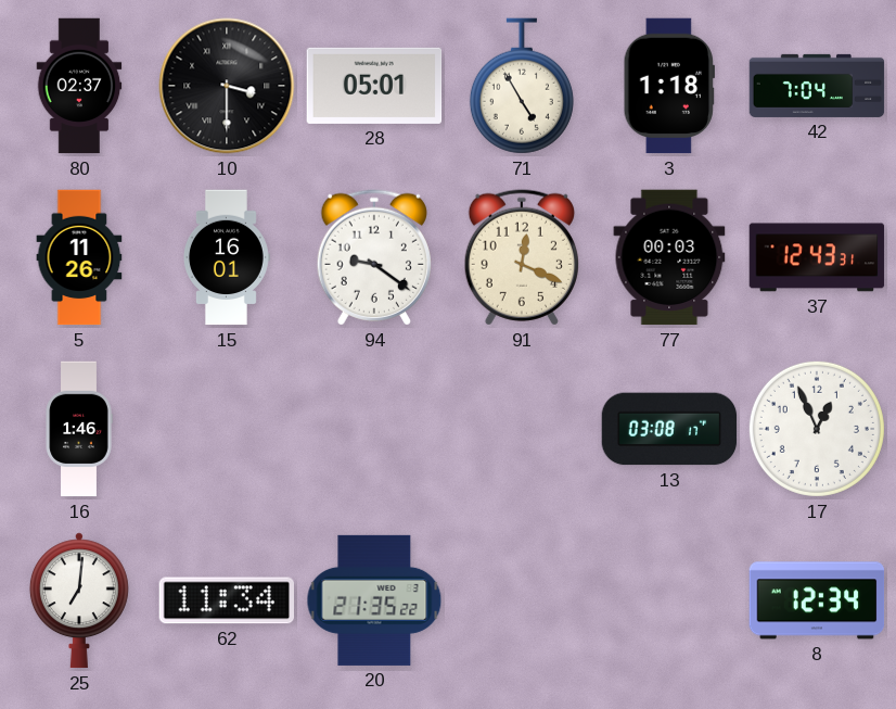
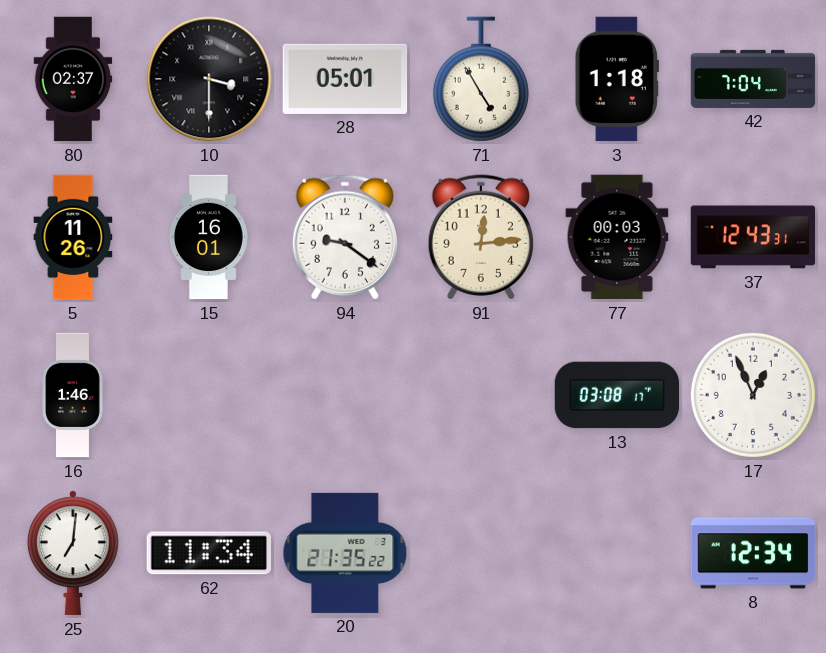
91: 12:19 -> 12:14 (481, 237)
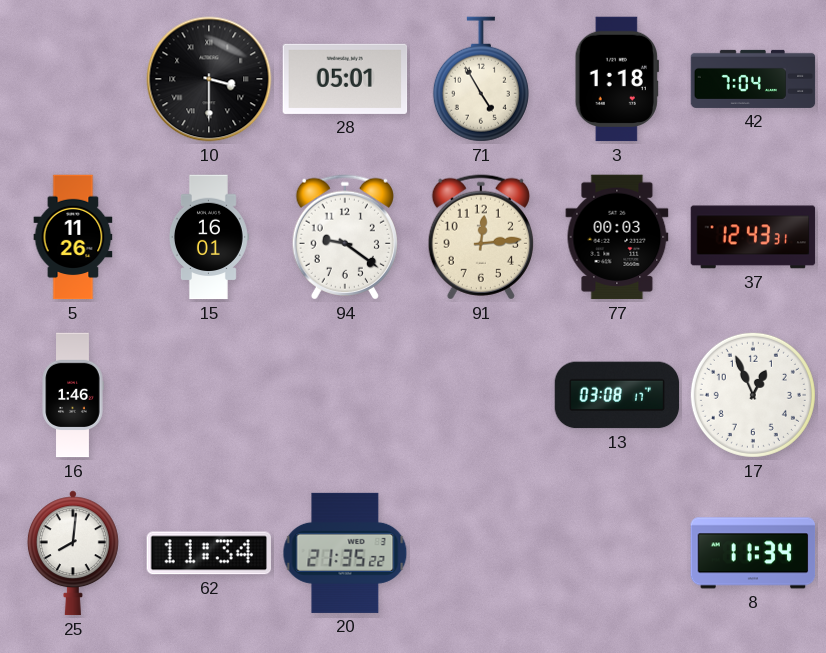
80: 02:37 -> none (73, 79)
25: 7:01 -> 8:01 (73, 553)
8: 12:34 -> 11:34 (753, 553)
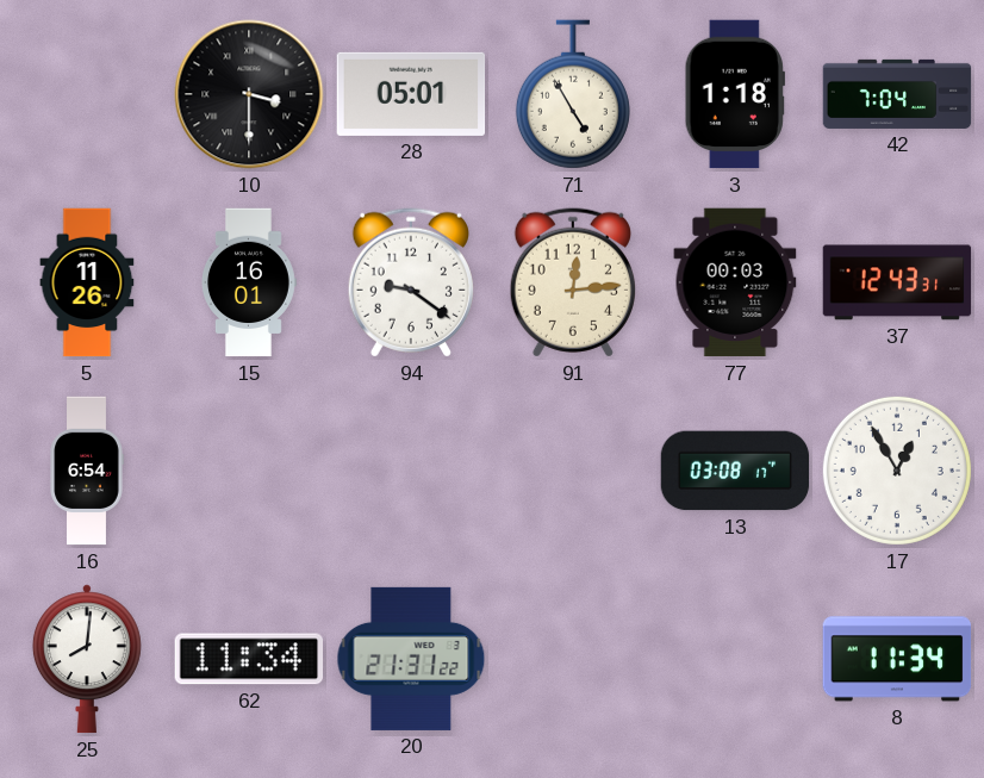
16: 1:46 -> 6:54 (87, 471)
17: 12:56 -> 12:55 (897, 471)
20: 21:35 -> 21:31 (411, 659)
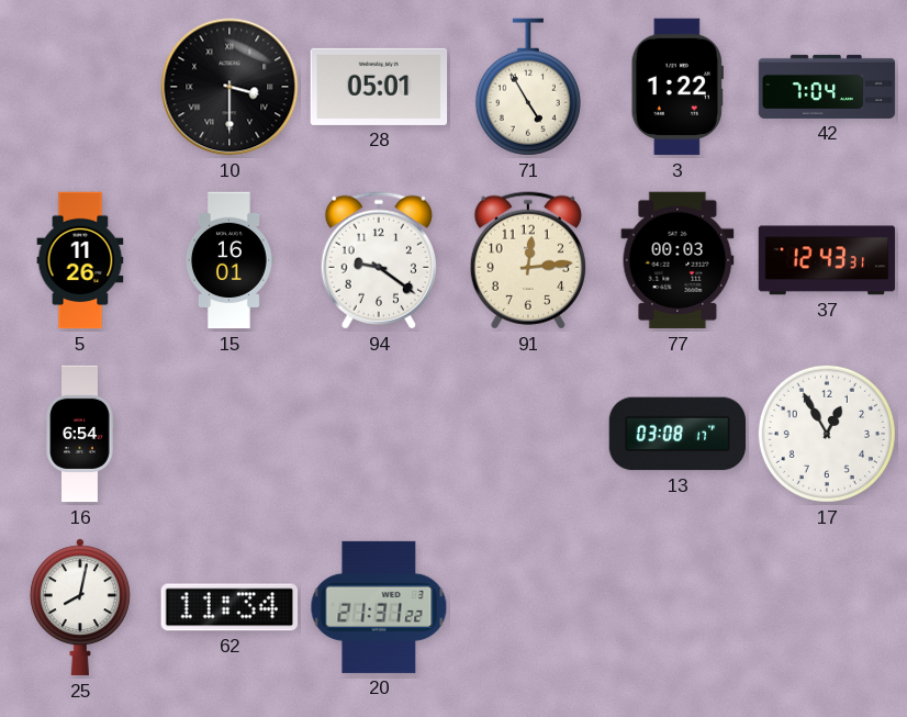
3: 1:18 -> 1:22 (678, 87)
25: 8:01 -> 8:02 (80, 607)
8: 11:34 -> none (897, 659)
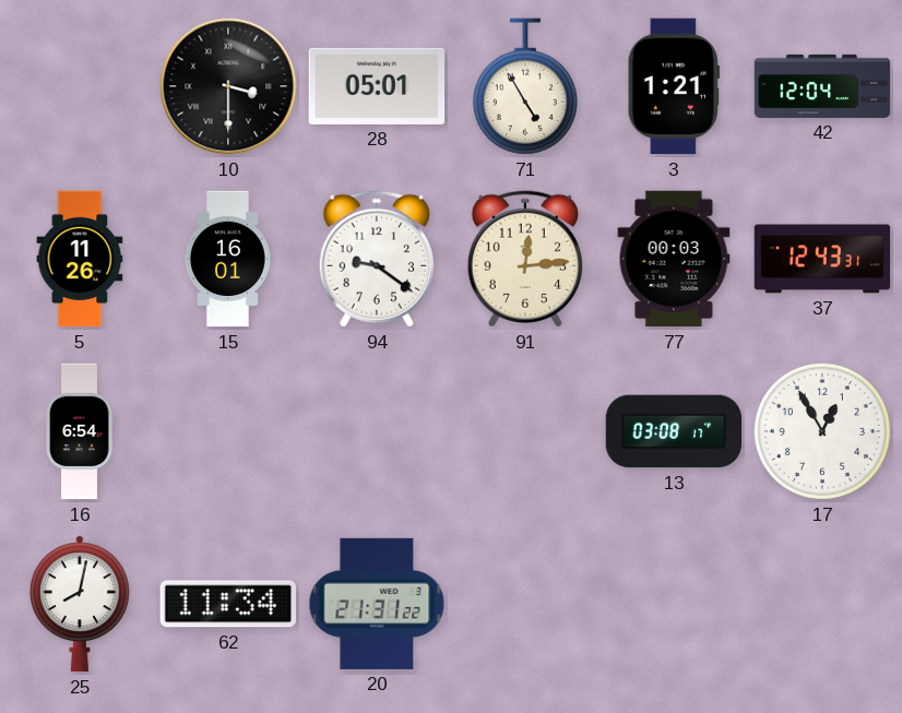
3: 1:22 -> 1:21 (674, 86)
42: 7:04 -> 12:04 (822, 86)
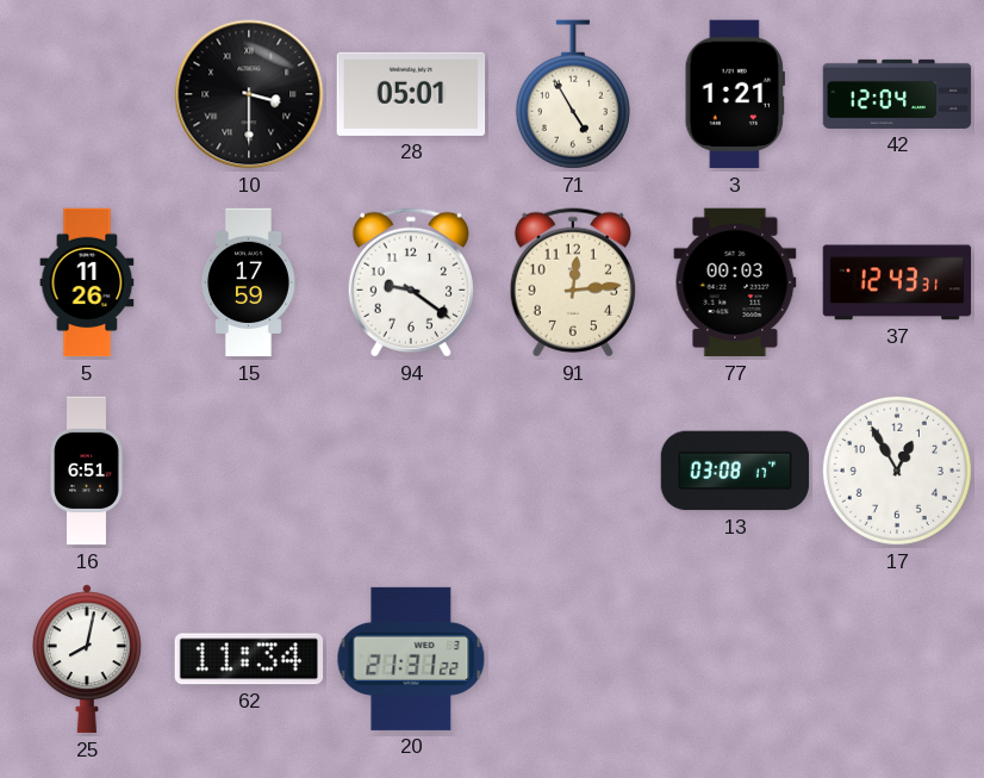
15: 16:01 -> 17:59 (248, 282)
16: 6:54 -> 6:51 (87, 471)
